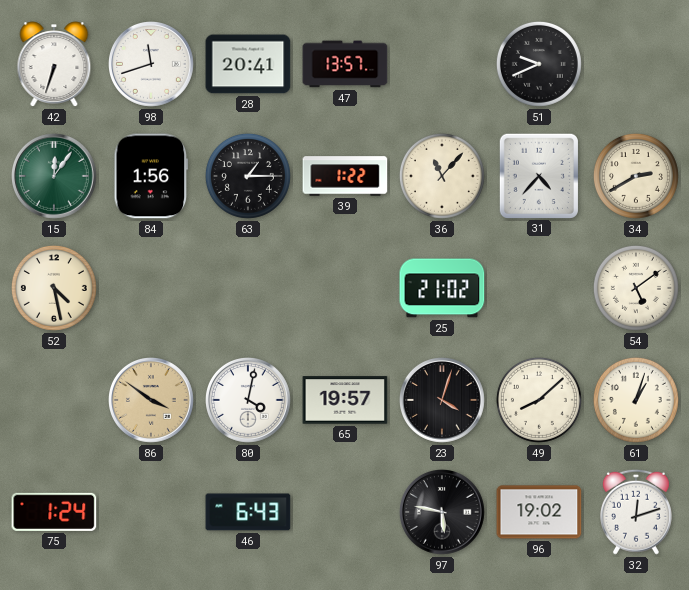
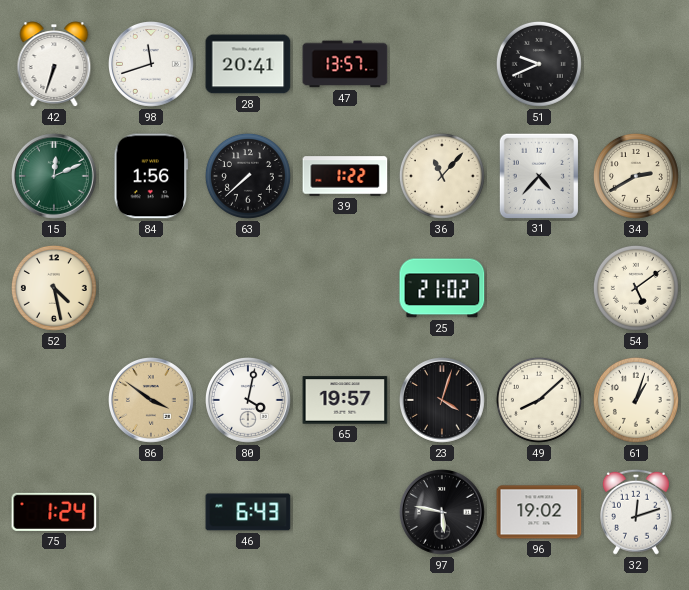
15: 12:06 -> 12:11 (55, 177)
63: 1:15 -> 7:38 (248, 176)
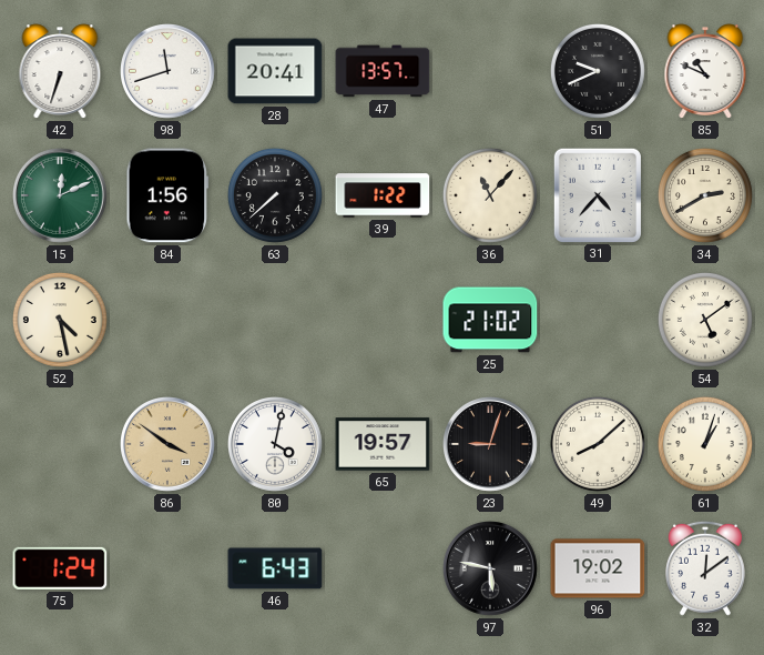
85: none -> 10:49 (705, 71)
23: 4:03 -> 9:03 (491, 445)
32: 12:12 -> 12:09 (705, 568)
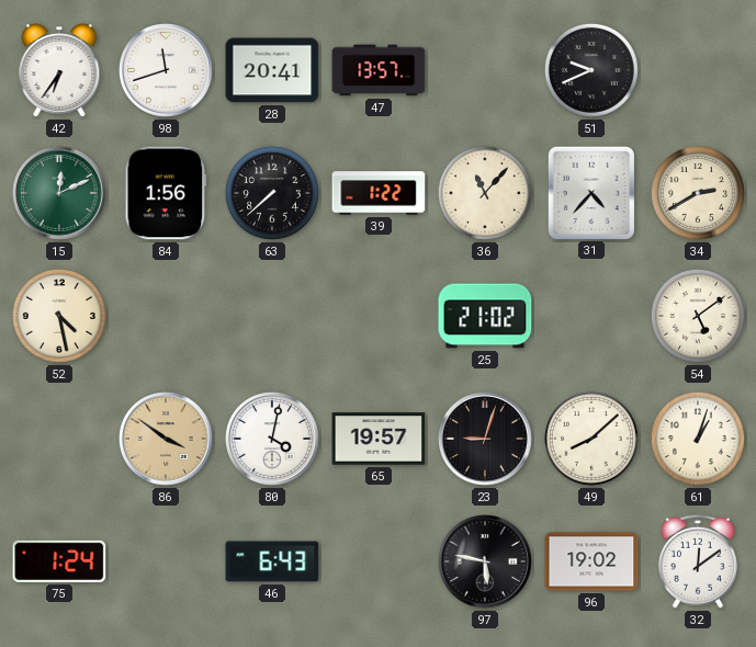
42: 6:33 -> 6:36 (59, 70)
85: 10:49 -> none (705, 71)
